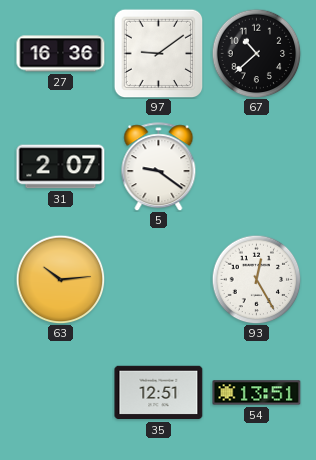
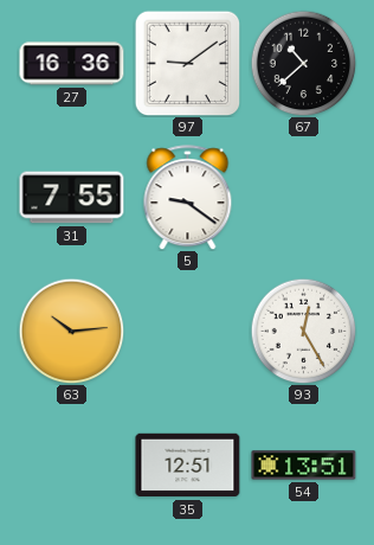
31: 2:07 -> 7:55 (72, 198)
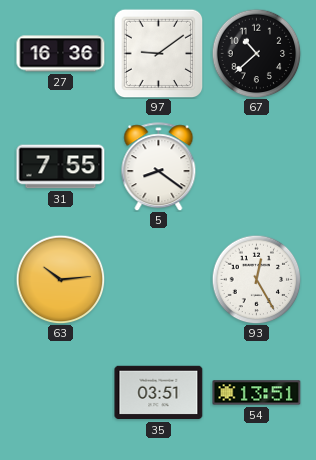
5: 9:21 -> 8:21 (159, 167)
35: 12:51 -> 03:51 (159, 393)
